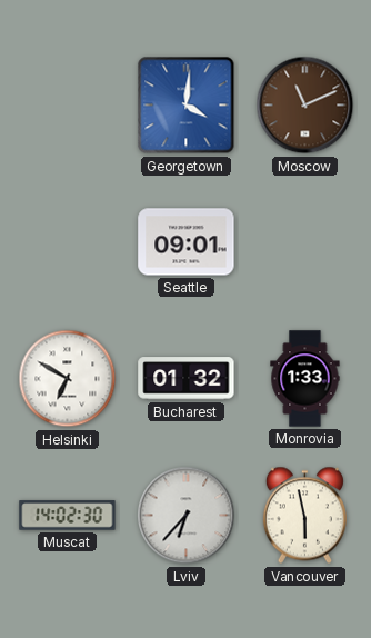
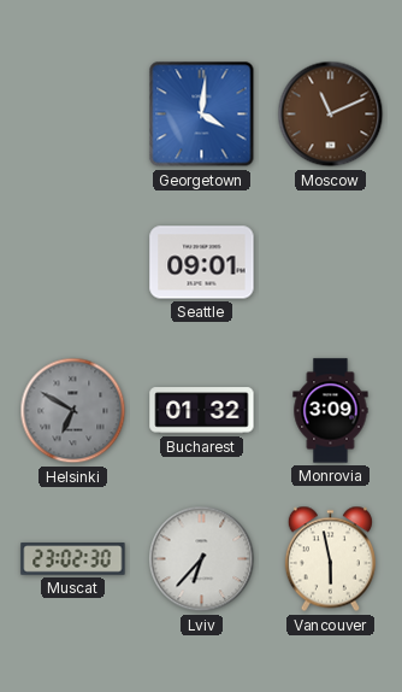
Helsinki dial: white -> grey (73, 411)
Monrovia: 1:33 -> 3:09 (331, 411)
Muscat: 14:02 -> 23:02 (73, 559)
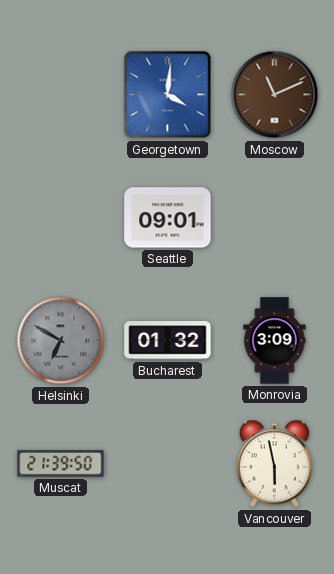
Muscat: 23:02 -> 21:39 (61, 464)
Lviv: 6:37 -> none (202, 559)
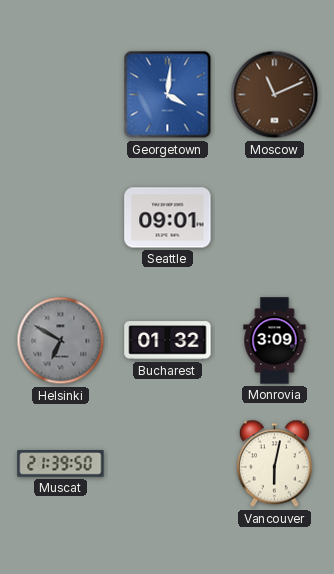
Vancouver: 5:58 -> 6:02 (274, 464)
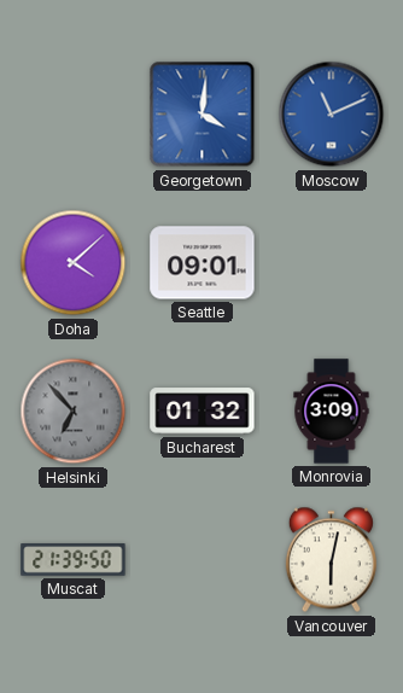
Moscow dial: brown -> blue (332, 115)
Doha: none -> 4:08 (74, 263)
Helsinki: 6:50 -> 6:53 (74, 412)
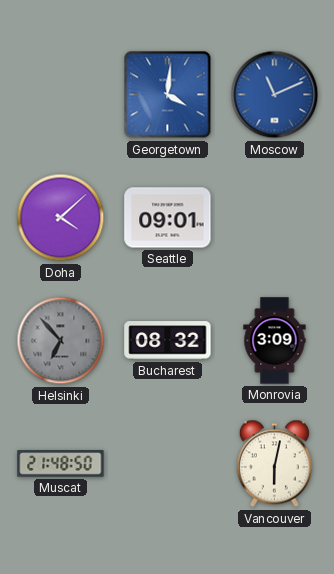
Bucharest: 01:32 -> 08:32 (168, 341)
Muscat: 21:39 -> 21:48 (61, 464)
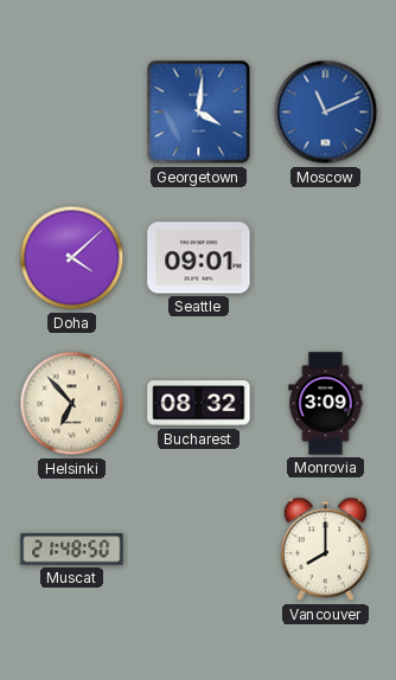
Helsinki dial: grey -> cream (72, 404)
Vancouver: 6:02 -> 8:00 (325, 550)
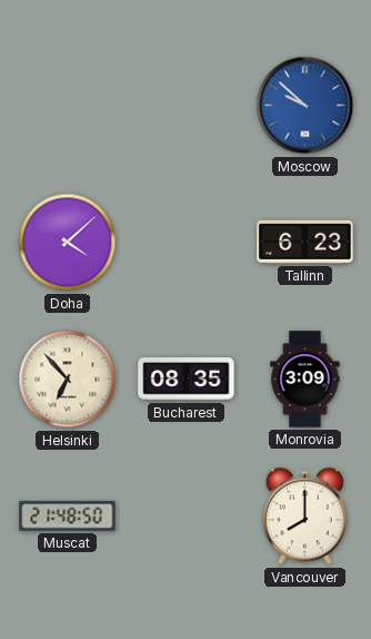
Georgetown: 4:01 -> none (199, 113)
Moscow: 11:11 -> 9:52 (305, 106)
Seattle: 09:01 -> none (199, 258)
Tallinn: none -> 6:23 (305, 242)
Bucharest: 08:32 -> 08:35 (187, 380)
